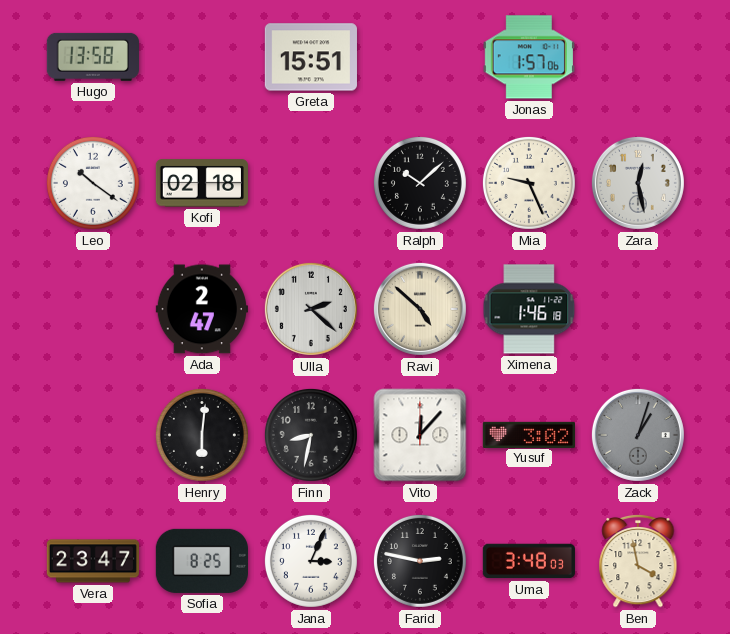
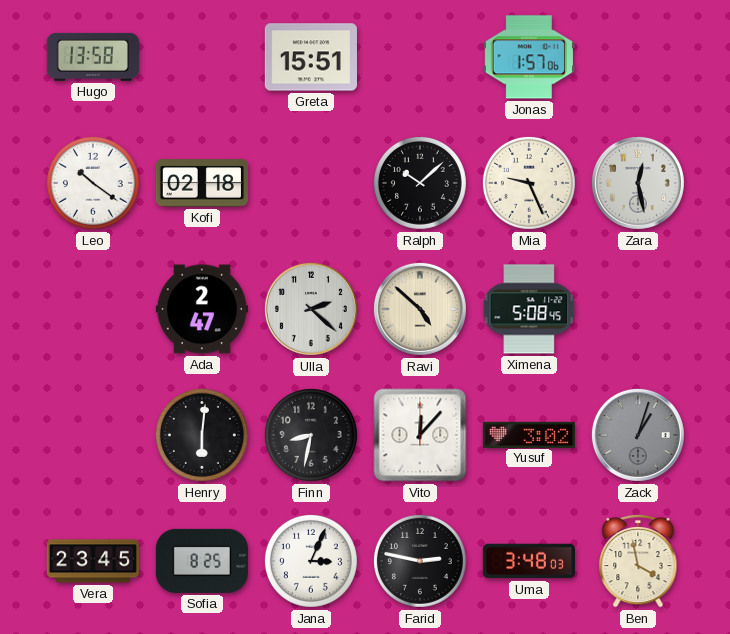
Ximena: 1:46 -> 5:08 (529, 309)
Vera: 23:47 -> 23:45 (93, 561)
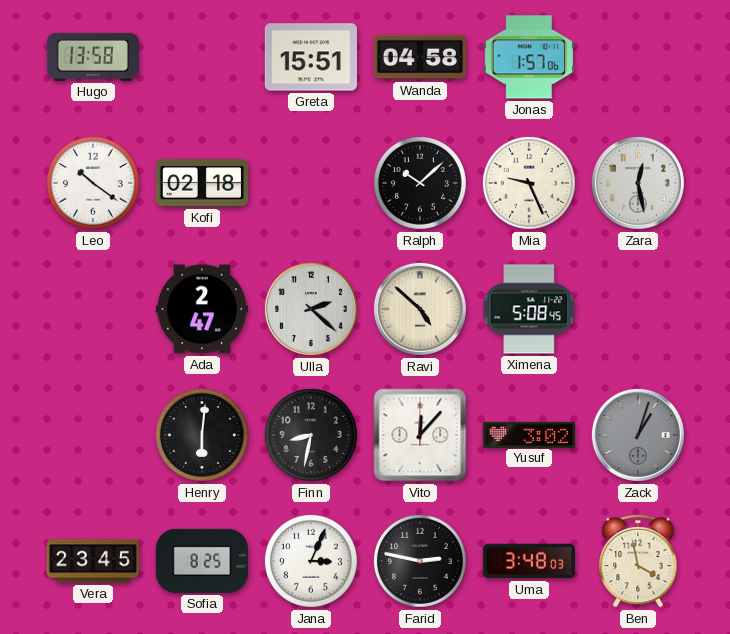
Wanda: none -> 04:58 (420, 57)
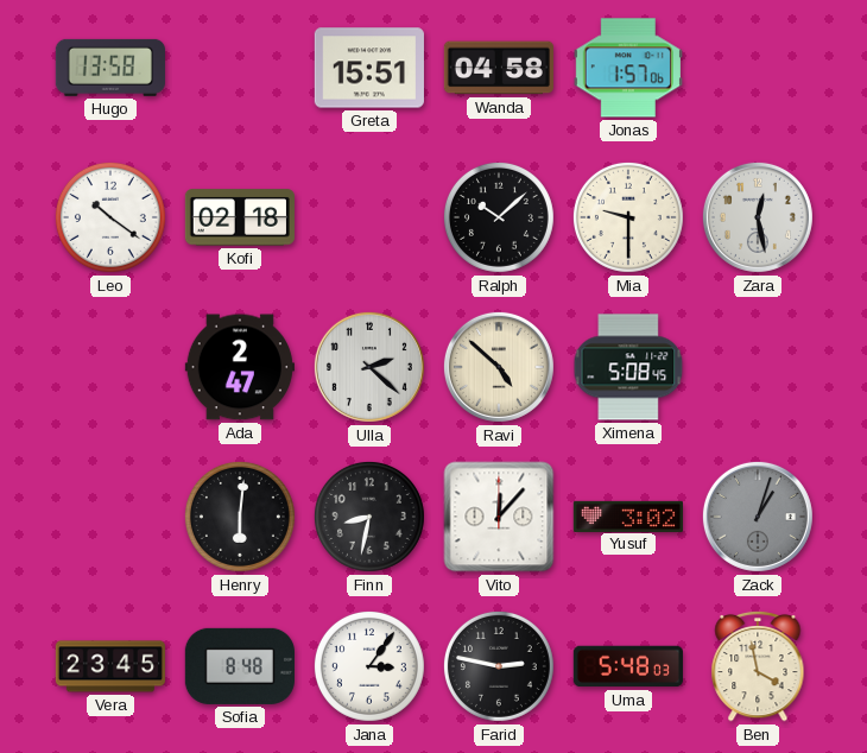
Mia: 9:26 -> 9:30 (628, 217)
Sofia: 8:25 -> 8:48 (240, 666)
Jana: 3:04 -> 3:06 (369, 666)
Uma: 3:48 -> 5:48 (628, 666)
